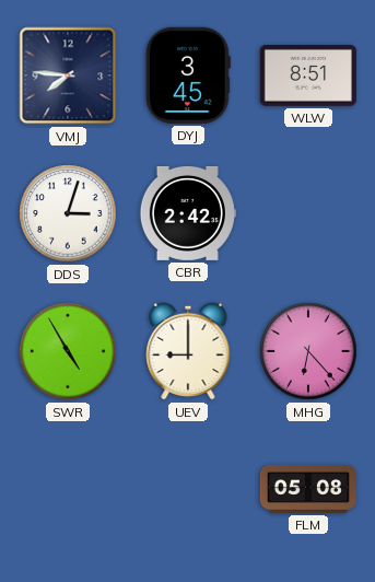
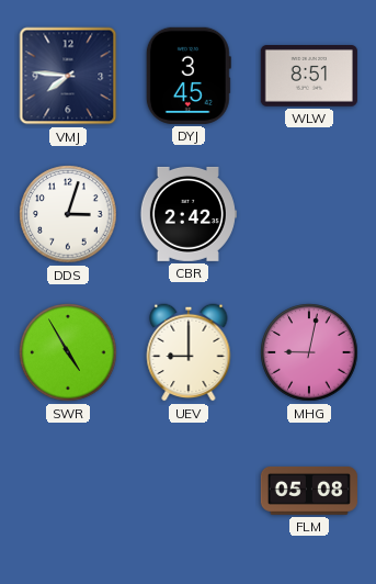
MHG: 6:23 -> 9:02 (309, 352)
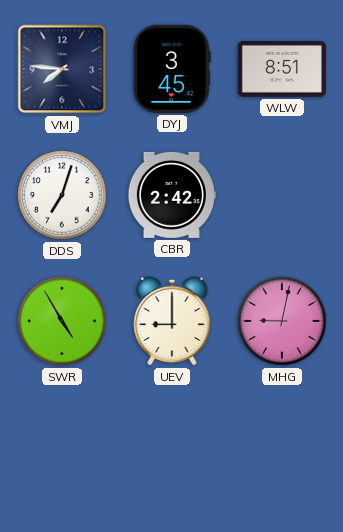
DDS: 3:03 -> 7:03 (62, 195)
FLM: 05:08 -> none (309, 491)
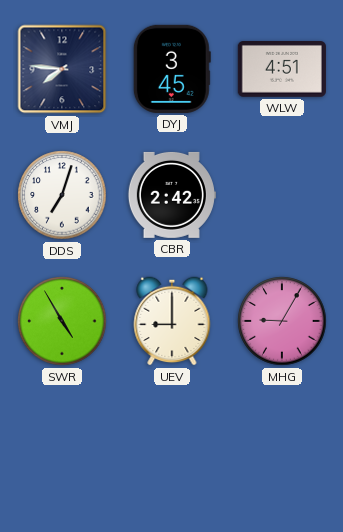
WLW: 8:51 -> 4:51 (282, 70)
MHG: 9:02 -> 9:05 (282, 321)
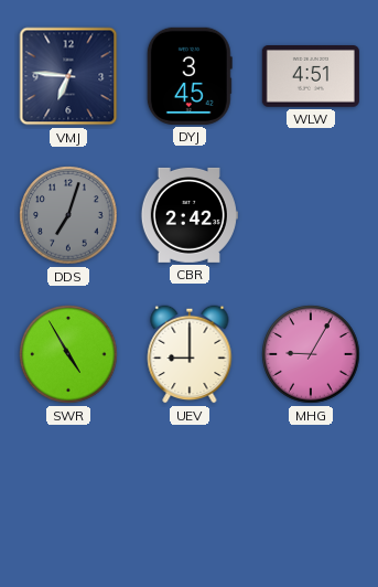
VMJ: 7:46 -> 6:46 (68, 76)
DDS dial: white -> grey (68, 215)
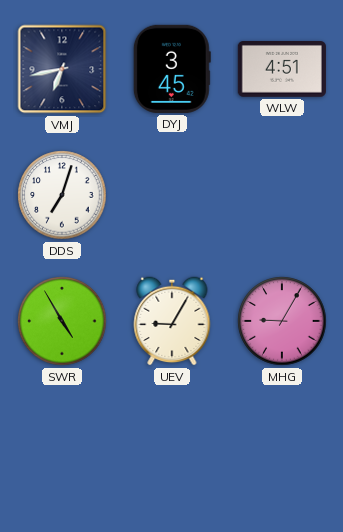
VMJ: 6:46 -> 6:43 (62, 69)
DDS dial: grey -> white (62, 195)
CBR: 2:42 -> none (190, 215)
UEV: 9:00 -> 9:05 (172, 321)
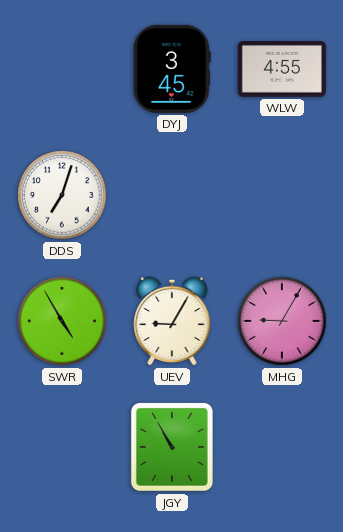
VMJ: 6:43 -> none (62, 69)
WLW: 4:51 -> 4:55 (282, 70)
JGY: none -> 10:55 (172, 447)
